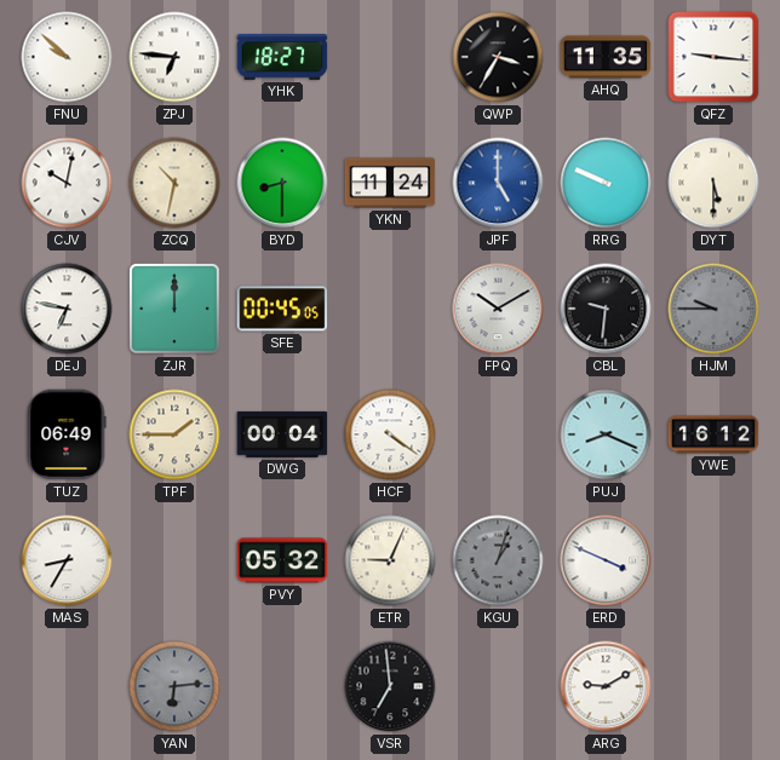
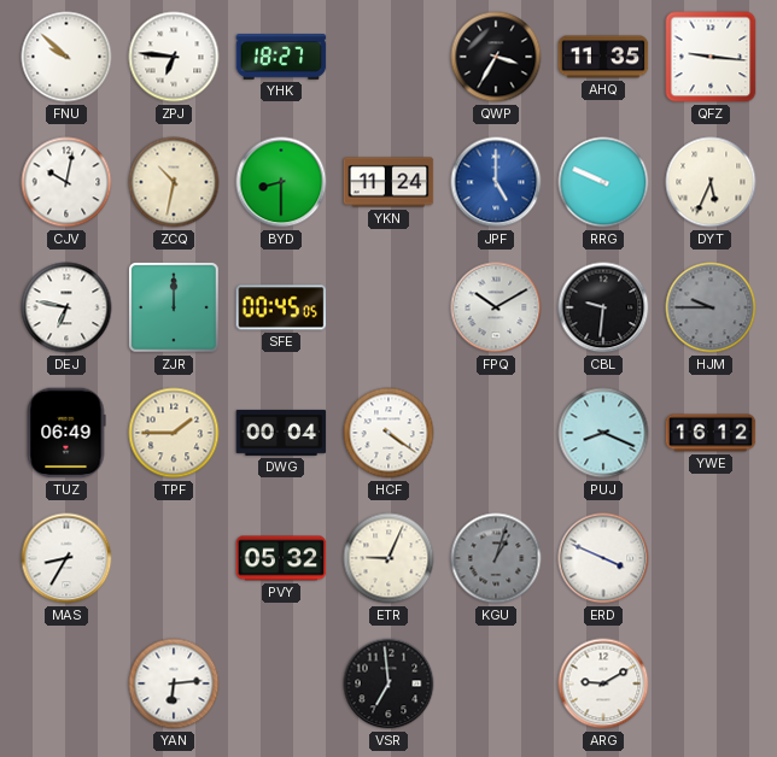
DYT: 5:30 -> 5:34 (711, 182)
YAN dial: grey -> white (174, 683)
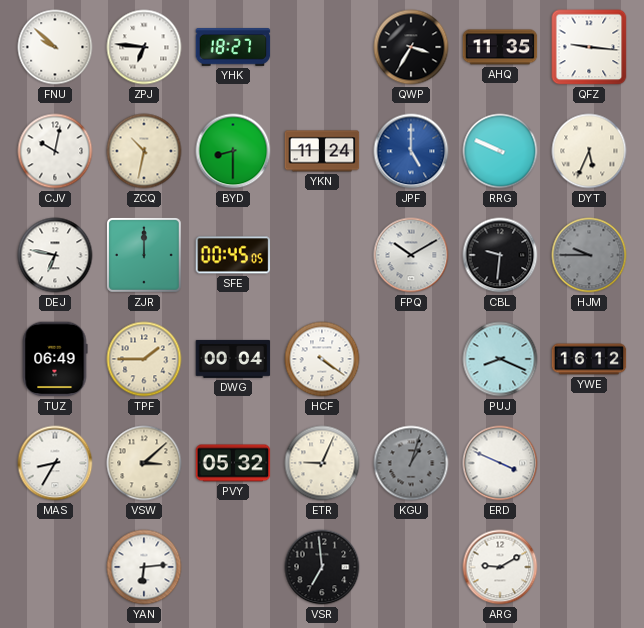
VSW: none -> 3:08 (144, 463)
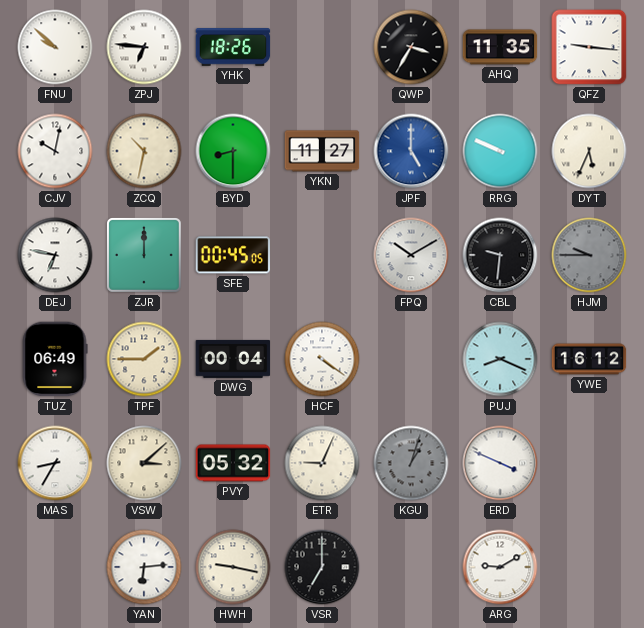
YHK: 18:27 -> 18:26 (233, 48)
YKN: 11:24 -> 11:27 (322, 151)
HWH: none -> 9:17 (233, 567)
VSR: 6:59 -> 7:00 (322, 567)
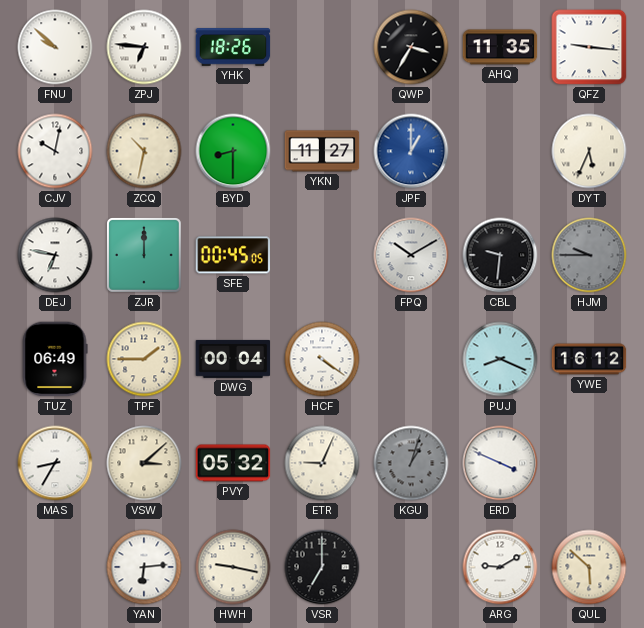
JPF: 5:00 -> 1:00 (411, 151)
RRG: 9:49 -> none (500, 151)
QUL: none -> 5:52 (589, 567)
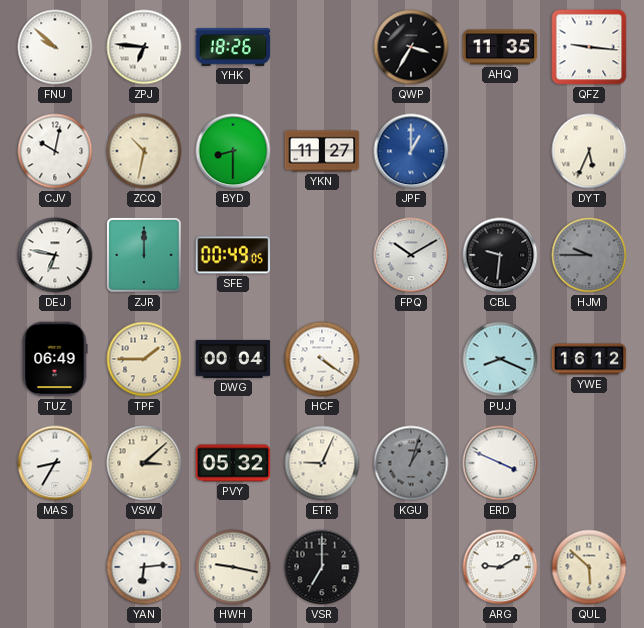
SFE: 00:45 -> 00:49 (233, 255)
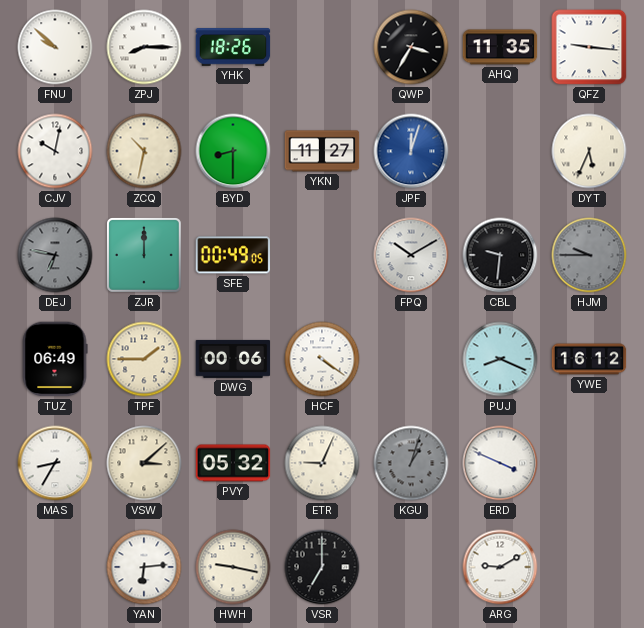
ZPJ: 6:46 -> 8:15 (144, 47)
JPF: 1:00 -> 12:03 (411, 151)
DEJ dial: white -> grey (55, 255)
DWG: 00:04 -> 00:06 (233, 359)
QUL: 5:52 -> none (589, 567)
